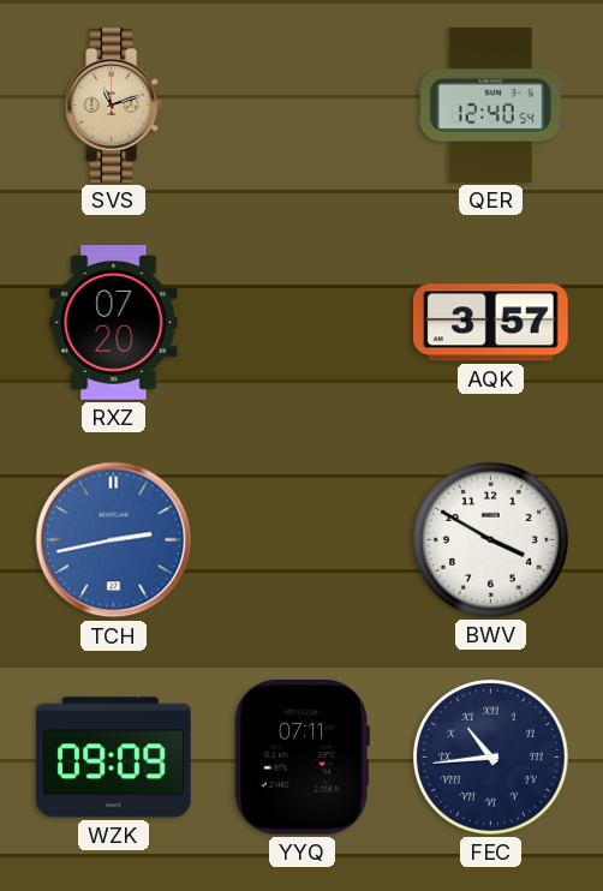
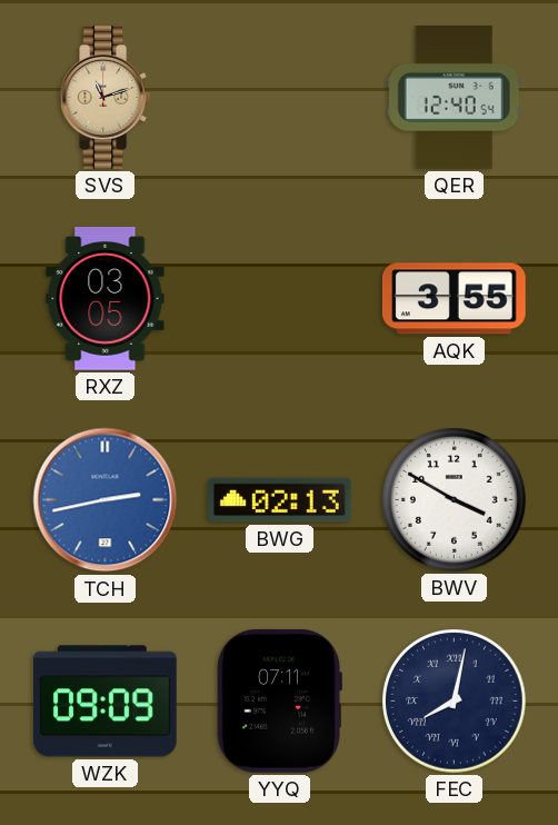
RXZ: 07:20 -> 03:05 (106, 299)
AQK: 3:57 -> 3:55 (454, 299)
BWG: none -> 02:13 (279, 500)
FEC: 10:44 -> 8:02 (455, 702)
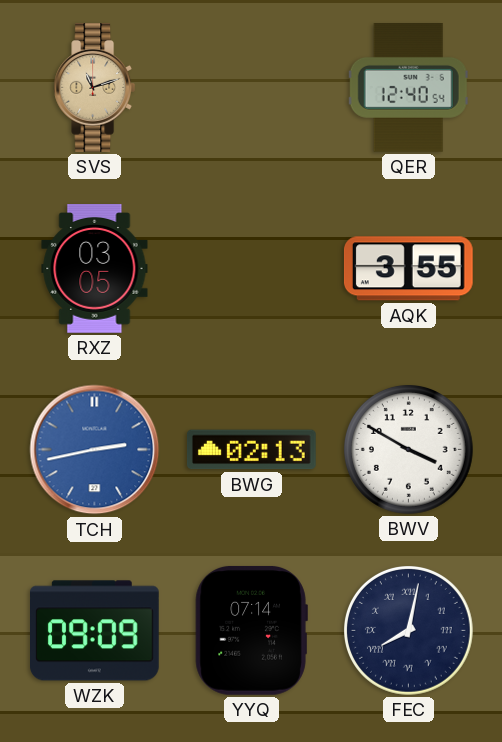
YYQ: 07:11 -> 07:14 (251, 630)
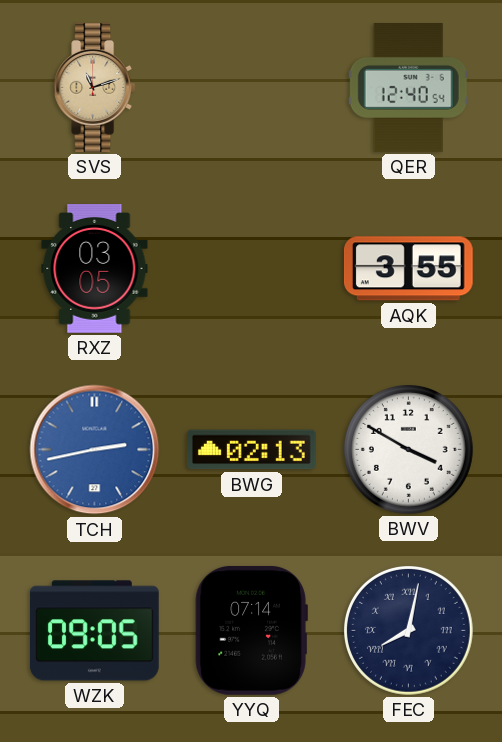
WZK: 09:09 -> 09:05 (95, 631)
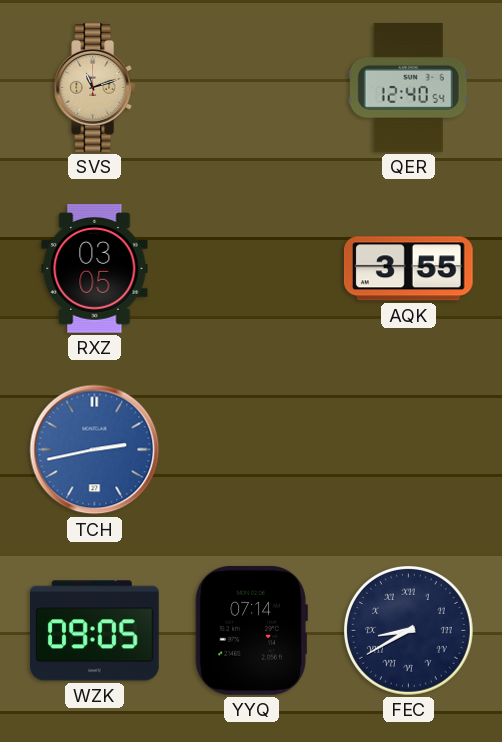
BWG: 02:13 -> none (251, 450)
BWV: 3:50 -> none (409, 450)
FEC: 8:02 -> 8:40 (409, 631)
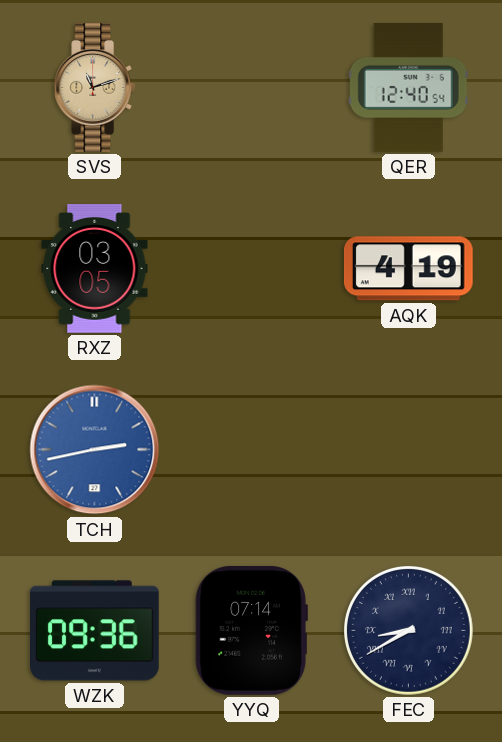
AQK: 3:55 -> 4:19 (408, 269)
WZK: 09:05 -> 09:36 (95, 631)
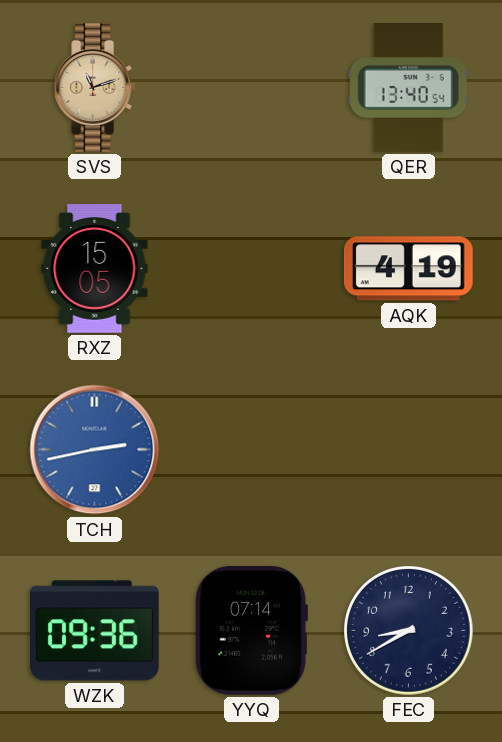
QER: 12:40 -> 13:40 (408, 88)
RXZ: 03:05 -> 15:05 (95, 269)
FEC numerals: Roman -> Arabic (409, 631)
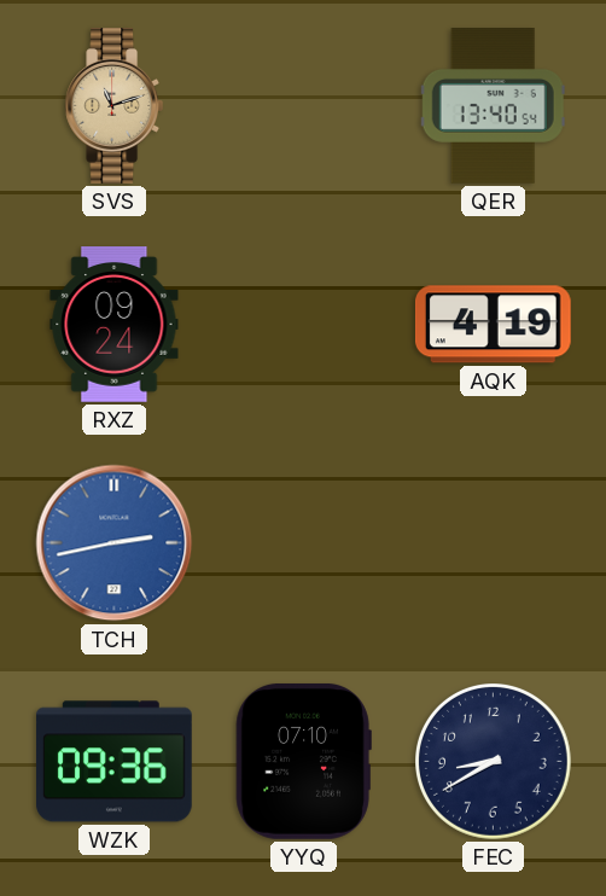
RXZ: 15:05 -> 09:24 (115, 325)
YYQ: 07:14 -> 07:10 (303, 761)
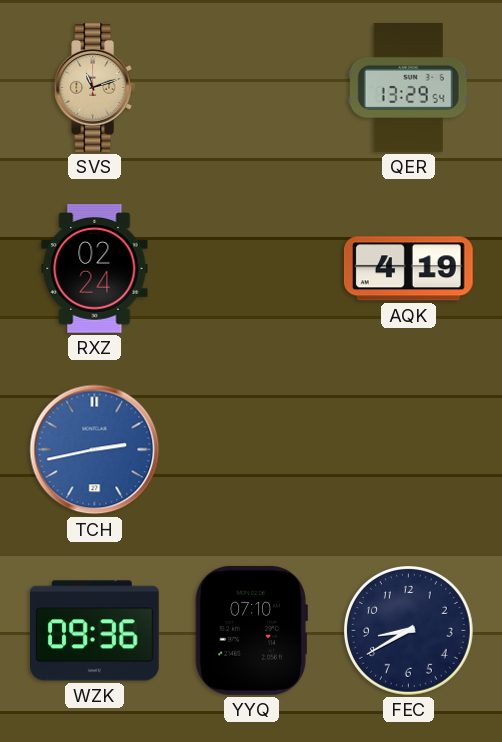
QER: 13:40 -> 13:29 (408, 88)
RXZ: 09:24 -> 02:24 (95, 269)
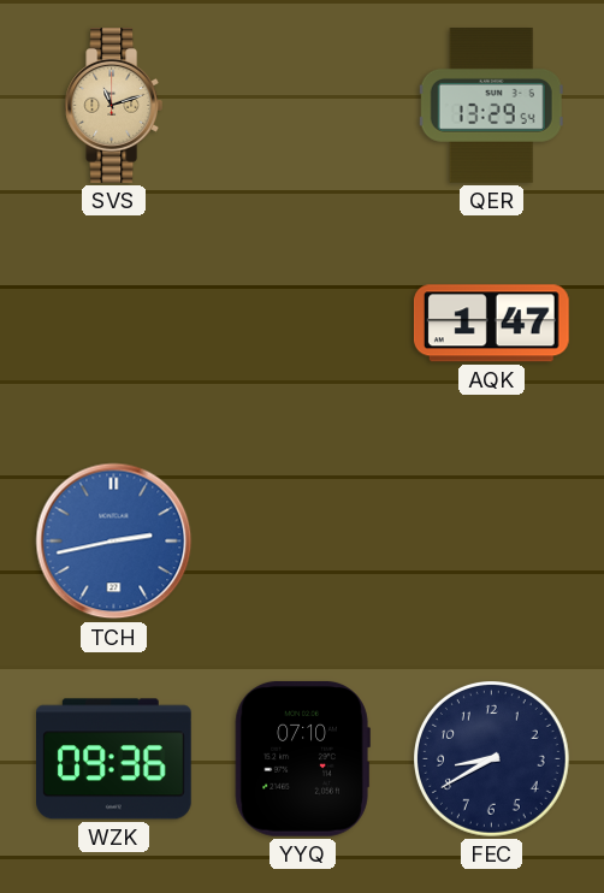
RXZ: 02:24 -> none (95, 269)
AQK: 4:19 -> 1:47 (491, 324)
